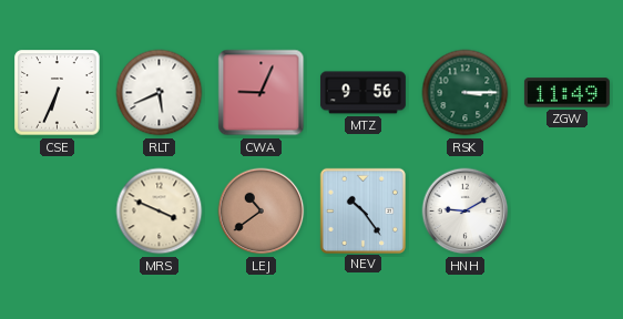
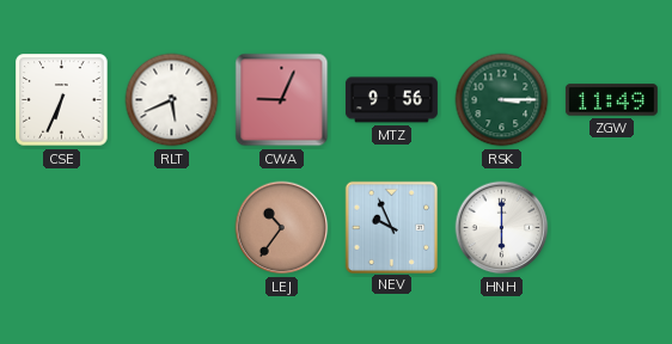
MRS: 3:49 -> none (160, 212)
LEJ: 10:39 -> 10:36 (282, 228)
NEV: 10:24 -> 9:56 (391, 227)
HNH: 9:10 -> 6:00 (502, 228)
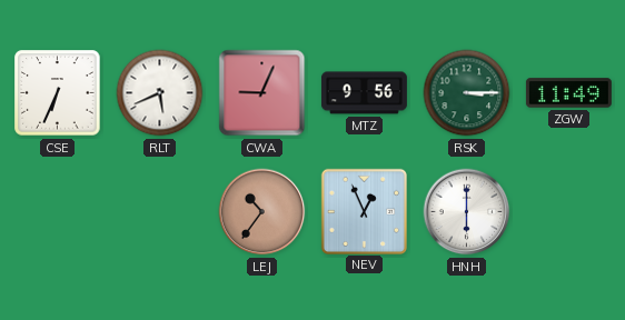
NEV: 9:56 -> 12:56 (364, 211)
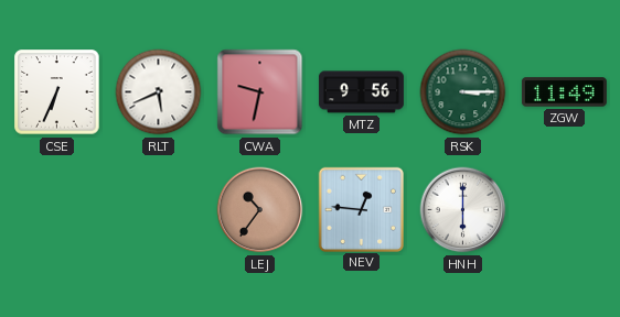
CWA: 9:04 -> 9:32 (260, 92)
NEV: 12:56 -> 12:46 (361, 209)
